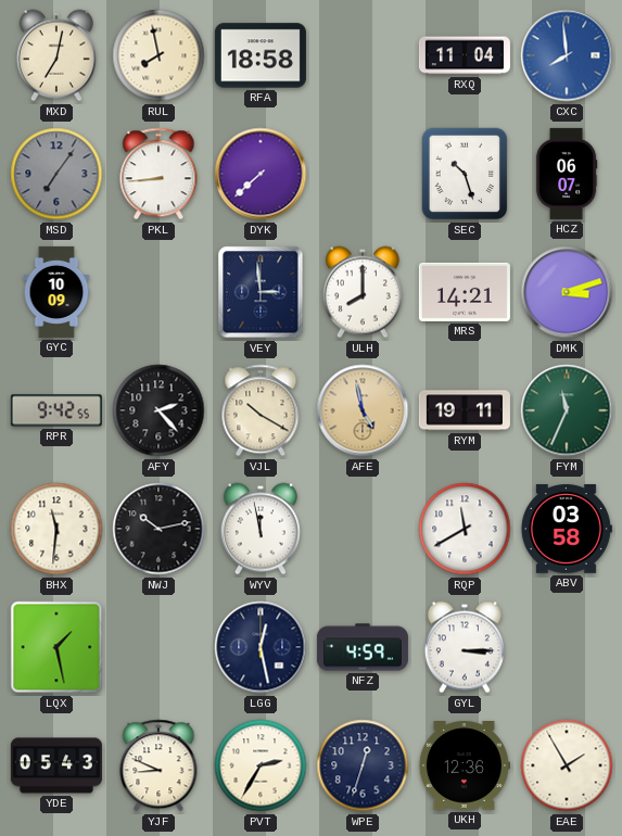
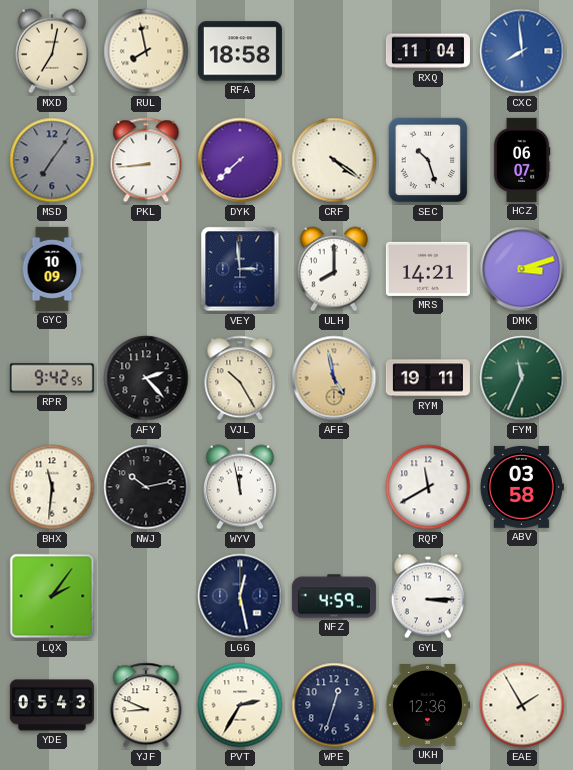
CRF: none -> 4:21 (334, 160)
VJL: 10:20 -> 10:25 (240, 378)
LQX: 1:28 -> 2:06 (52, 596)
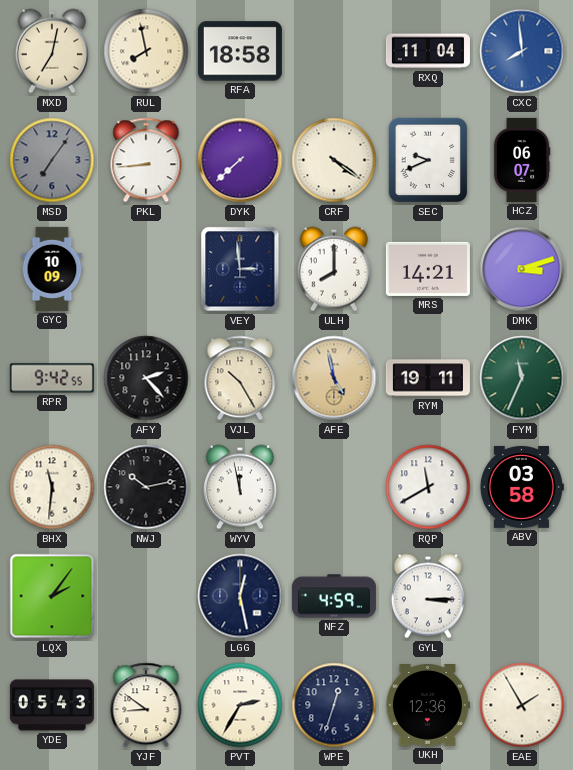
SEC: 10:27 -> 9:41 (428, 160)
YJF: 8:49 -> 8:51 (146, 705)
